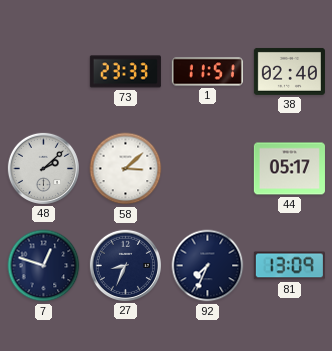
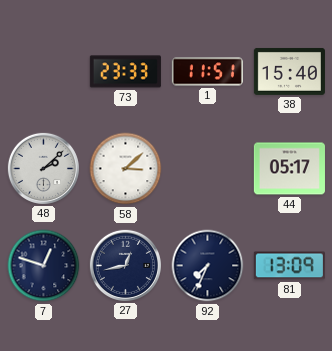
38: 02:40 -> 15:40 (289, 71)
27: 8:34 -> 12:43 (125, 265)
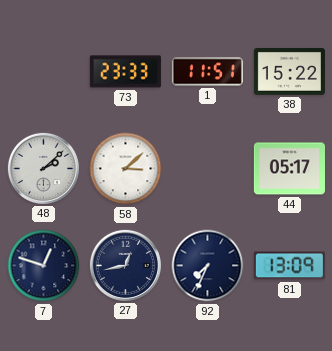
38: 15:40 -> 15:22 (289, 71)
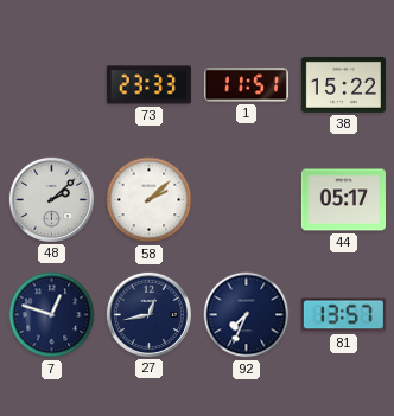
58: 3:08 -> 2:08 (150, 200)
81: 13:09 -> 13:57 (343, 315)
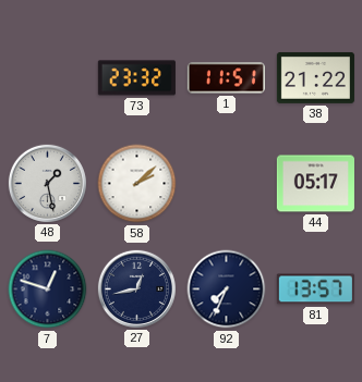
73: 23:33 -> 23:32 (136, 78)
38: 15:22 -> 21:22 (315, 77)
48: 2:08 -> 1:28 (47, 183)
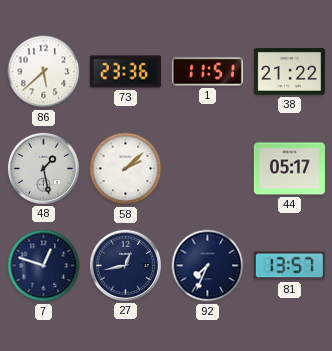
86: none -> 5:38 (44, 72)
73: 23:32 -> 23:36 (125, 72)
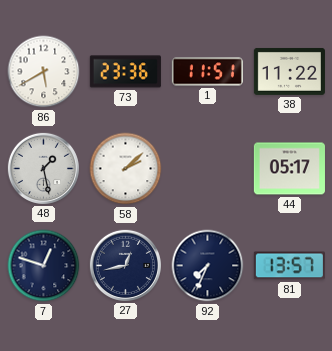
86: 5:38 -> 5:40 (44, 72)
38: 21:22 -> 11:22 (289, 71)
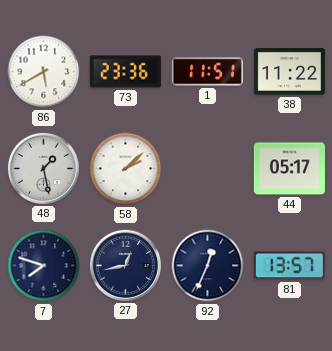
7: 12:48 -> 7:48 (44, 266)
92: 7:34 -> 12:34 (208, 266)
